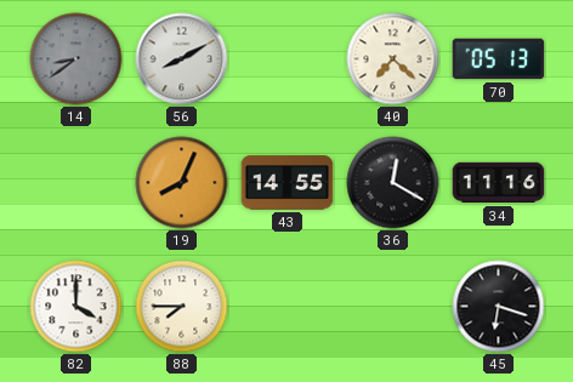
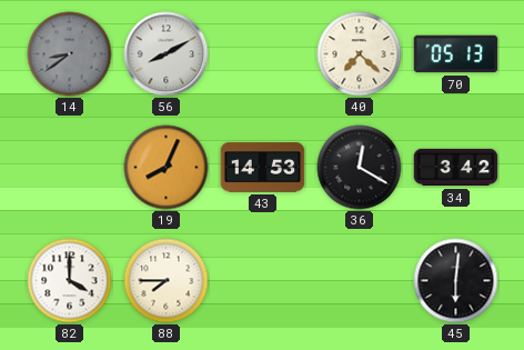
43: 14:55 -> 14:53 (263, 168)
34: 11:16 -> 3:42 (456, 168)
45: 6:18 -> 6:01 (456, 281)
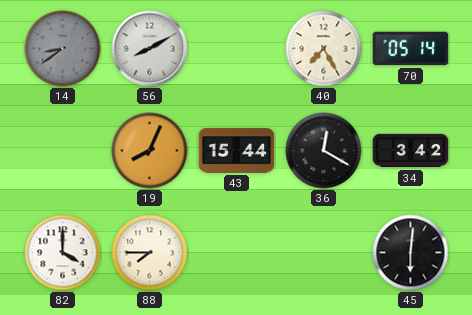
40: 7:22 -> 7:25 (324, 49)
70: 05:13 -> 05:14 (411, 49)
43: 14:53 -> 15:44 (237, 151)
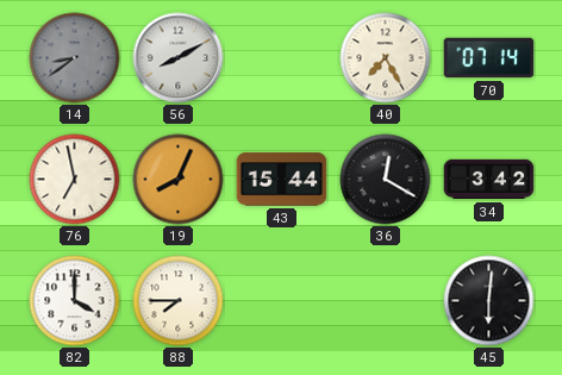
70: 05:14 -> 07:14 (489, 58)
76: none -> 6:58 (75, 180)
